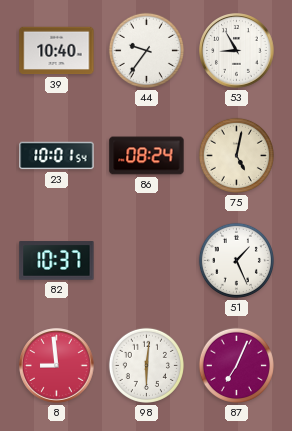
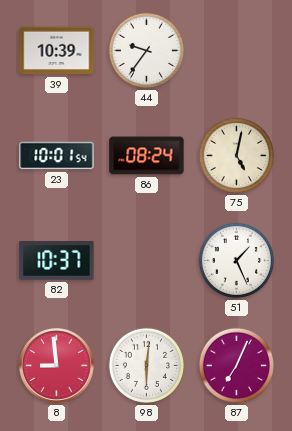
39: 10:40 -> 10:39 (57, 51)
53: 8:55 -> none (237, 51)
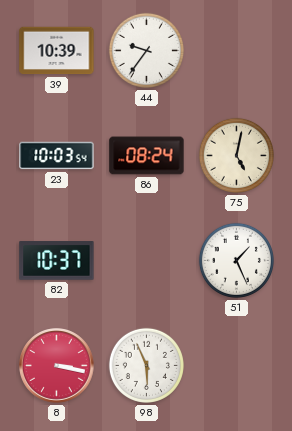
23: 10:01 -> 10:03 (57, 156)
8: 8:59 -> 3:17 (57, 366)
98: 6:01 -> 5:56 (146, 365)
87: 7:04 -> none (236, 365)
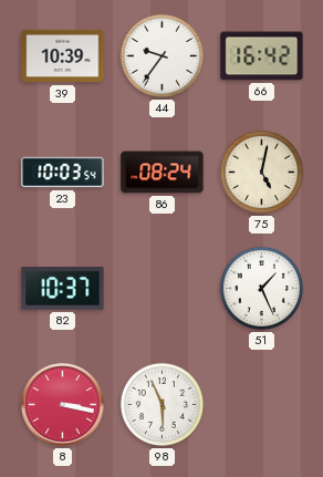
66: none -> 16:42 (262, 56)
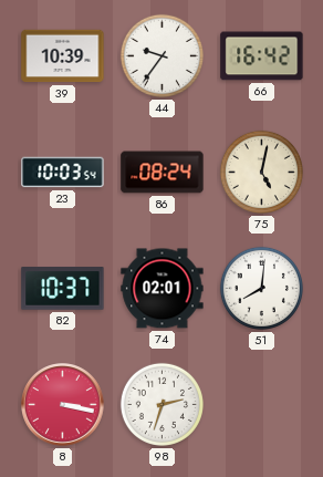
74: none -> 02:01 (163, 289)
51: 1:26 -> 8:01 (261, 288)
98: 5:56 -> 2:33 (161, 404)
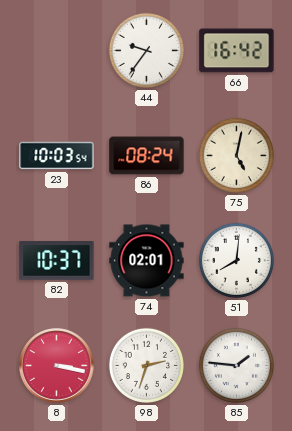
39: 10:39 -> none (63, 56)
85: none -> 1:46 (236, 365)
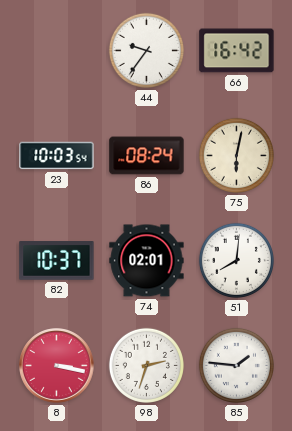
75: 5:02 -> 6:02 (236, 155)
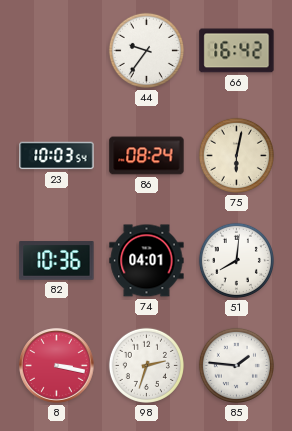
82: 10:37 -> 10:36 (57, 261)
74: 02:01 -> 04:01 (147, 261)
